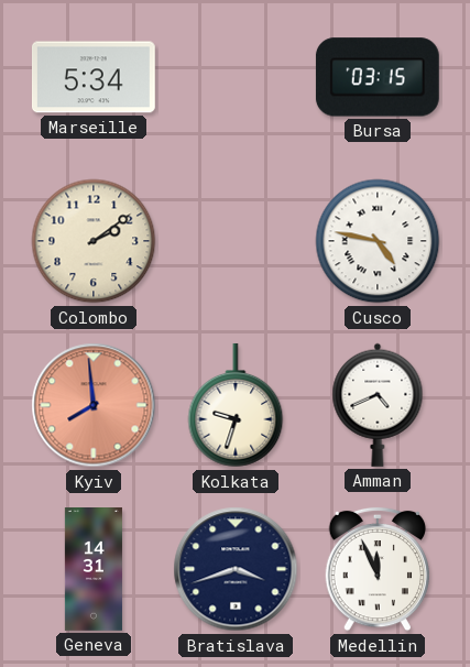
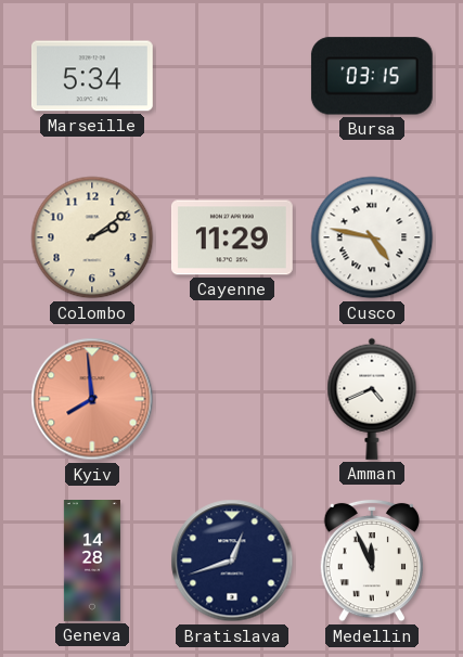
Cayenne: none -> 11:29 (232, 237)
Kolkata: 9:33 -> none (236, 405)
Geneva: 14:31 -> 14:28 (92, 562)
Bratislava: 3:42 -> 12:42 (232, 561)
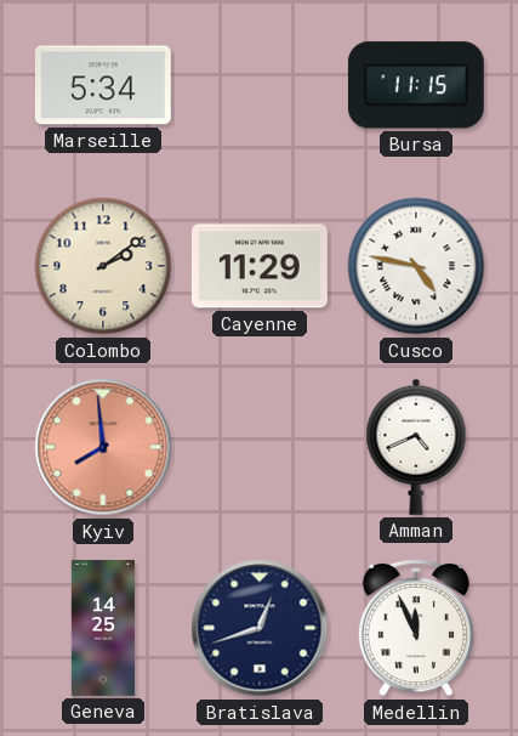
Bursa: 03:15 -> 11:15 (416, 85)
Geneva: 14:28 -> 14:25 (103, 629)
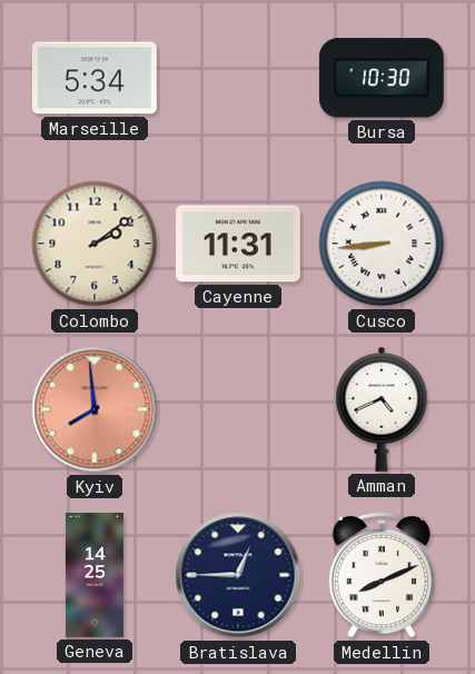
Bursa: 11:15 -> 10:30 (382, 78)
Cayenne: 11:29 -> 11:31 (238, 244)
Cusco: 4:47 -> 8:44 (382, 244)
Bratislava: 12:42 -> 12:45 (238, 575)
Medellin: 11:56 -> 8:11 (380, 575)
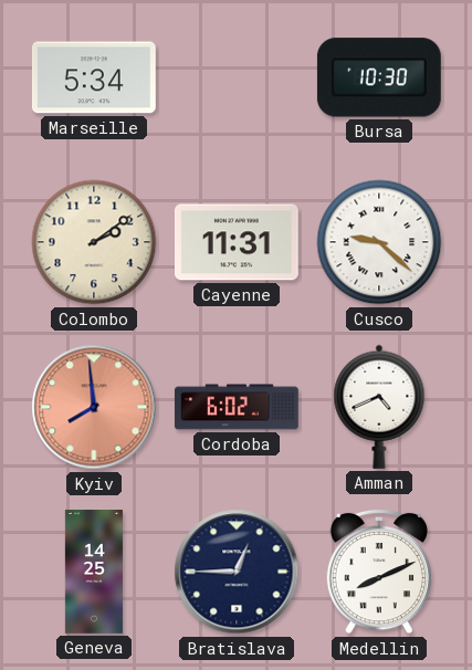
Cusco: 8:44 -> 9:22 (379, 242)
Cordoba: none -> 6:02 (237, 407)
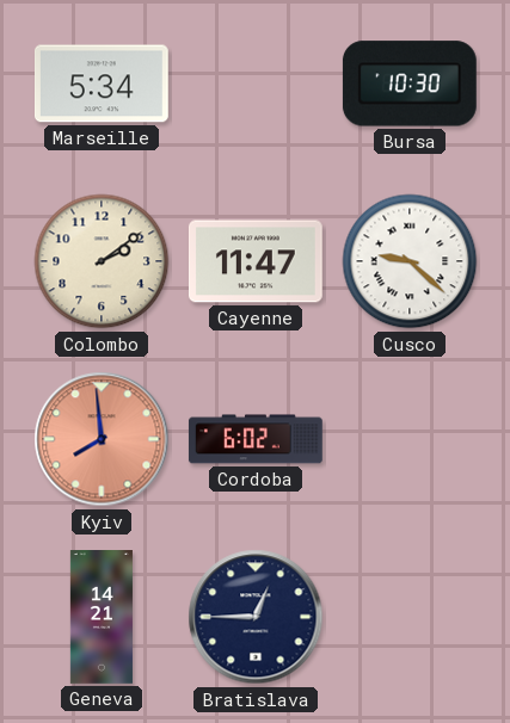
Cayenne: 11:31 -> 11:47 (256, 261)
Amman: 4:41 -> none (379, 407)
Geneva: 14:25 -> 14:21 (102, 618)
Medellin: 8:11 -> none (378, 572)
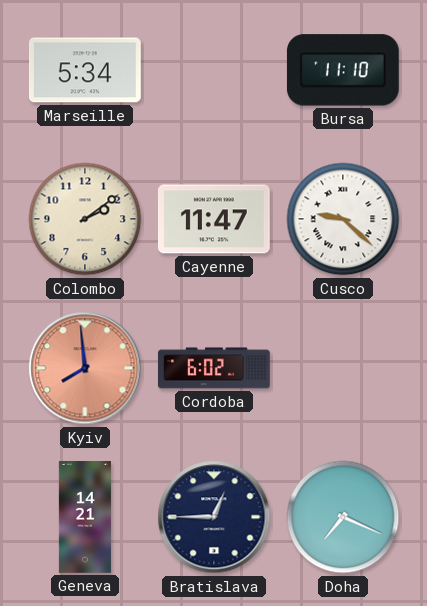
Bursa: 10:30 -> 11:10 (343, 70)
Doha: none -> 7:19 (343, 517)
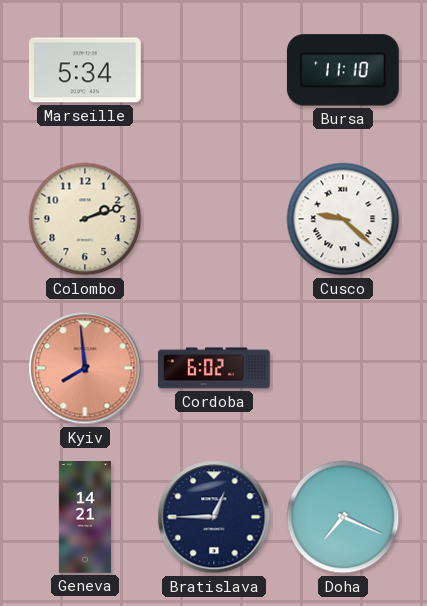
Colombo: 2:09 -> 2:12 (85, 219)
Cayenne: 11:47 -> none (214, 219)
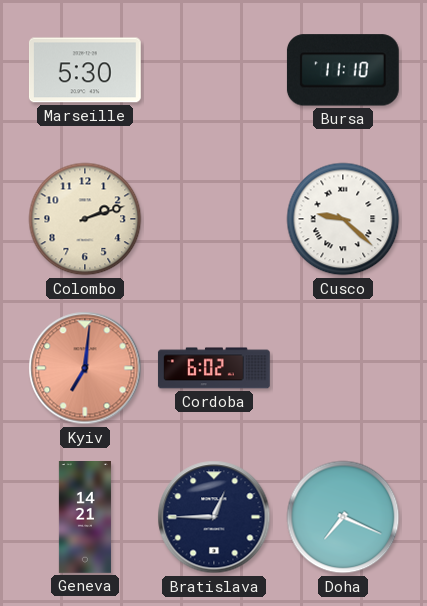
Marseille: 5:34 -> 5:30 (85, 70)
Kyiv: 7:59 -> 7:01 (85, 368)
